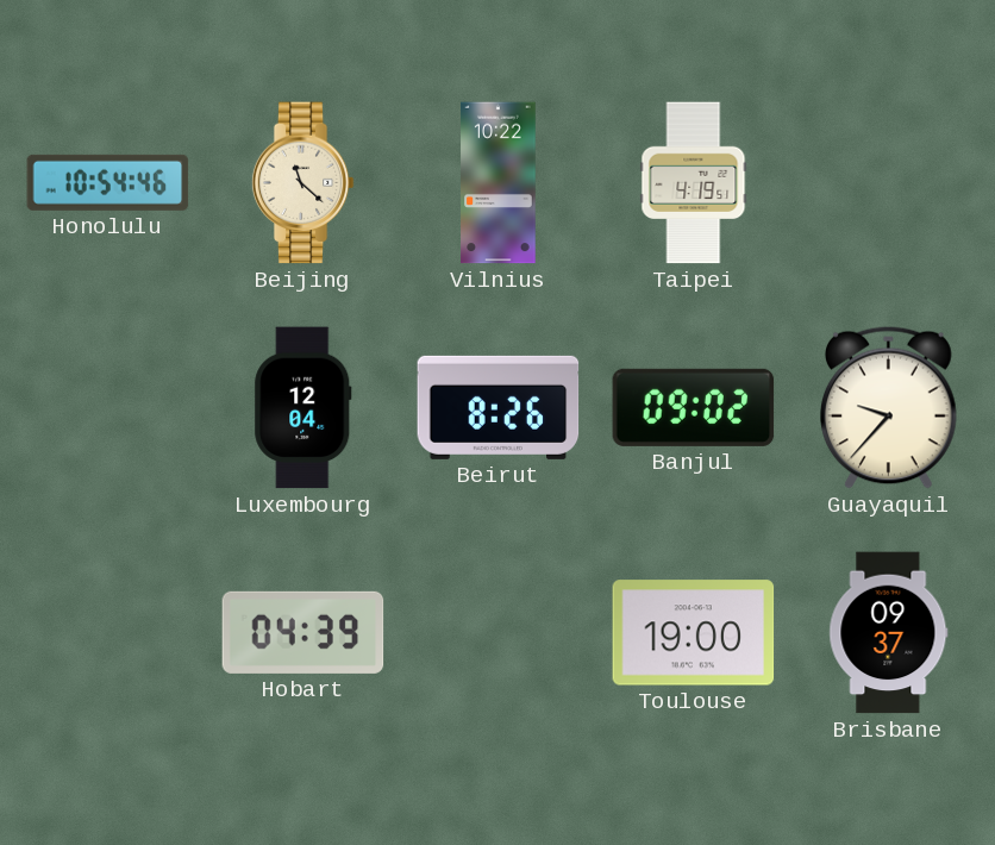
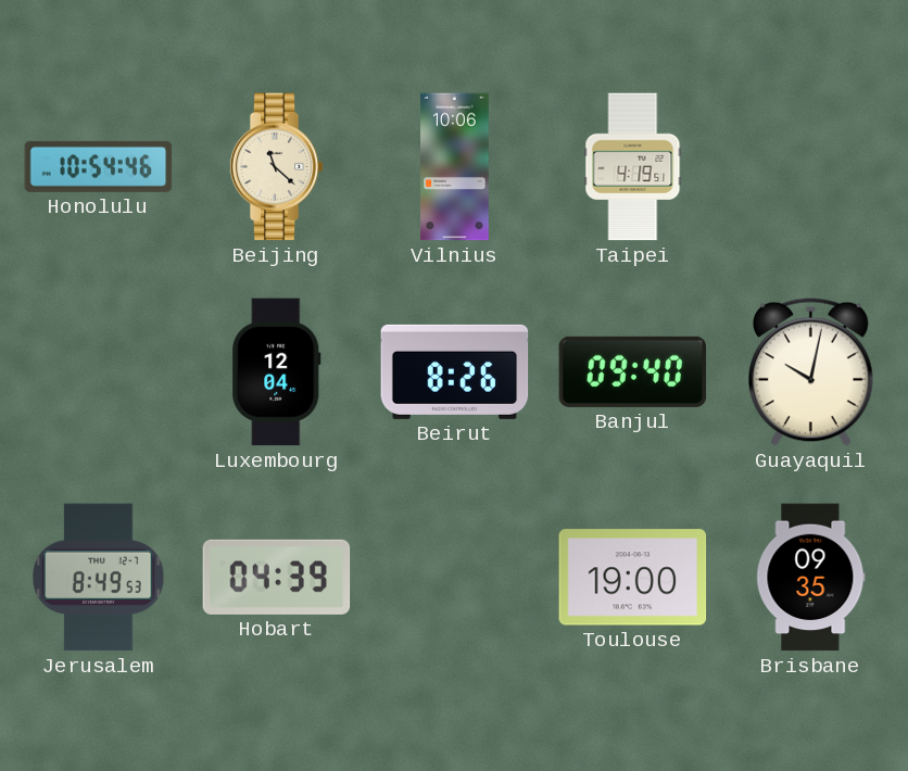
Vilnius: 10:22 -> 10:06 (455, 167)
Banjul: 09:02 -> 09:40 (633, 371)
Guayaquil: 9:37 -> 10:02 (811, 371)
Jerusalem: none -> 8:49 (99, 578)
Brisbane: 09:37 -> 09:35 (811, 578)
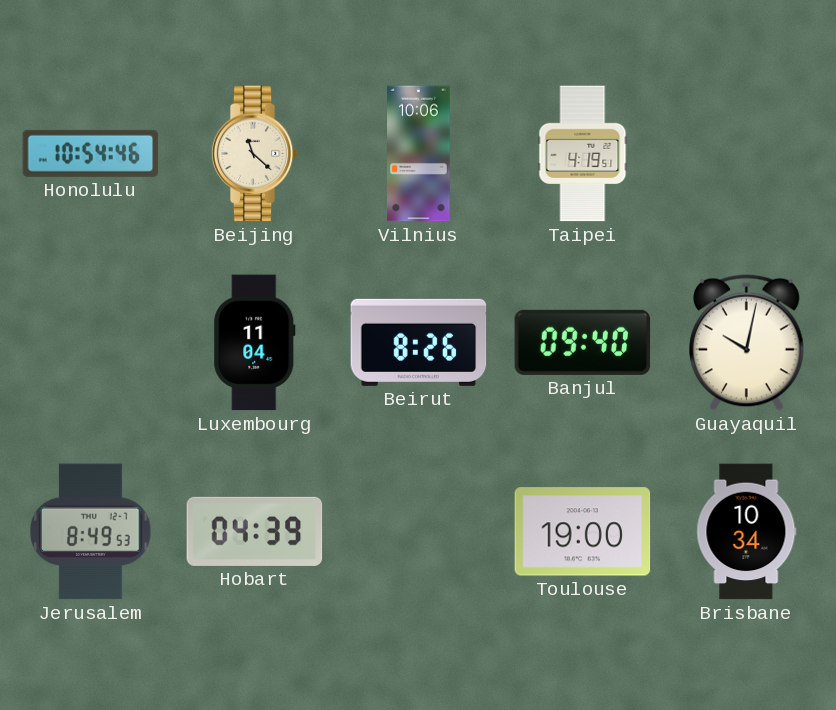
Luxembourg: 12:04 -> 11:04 (255, 343)
Brisbane: 09:35 -> 10:34 (747, 532)
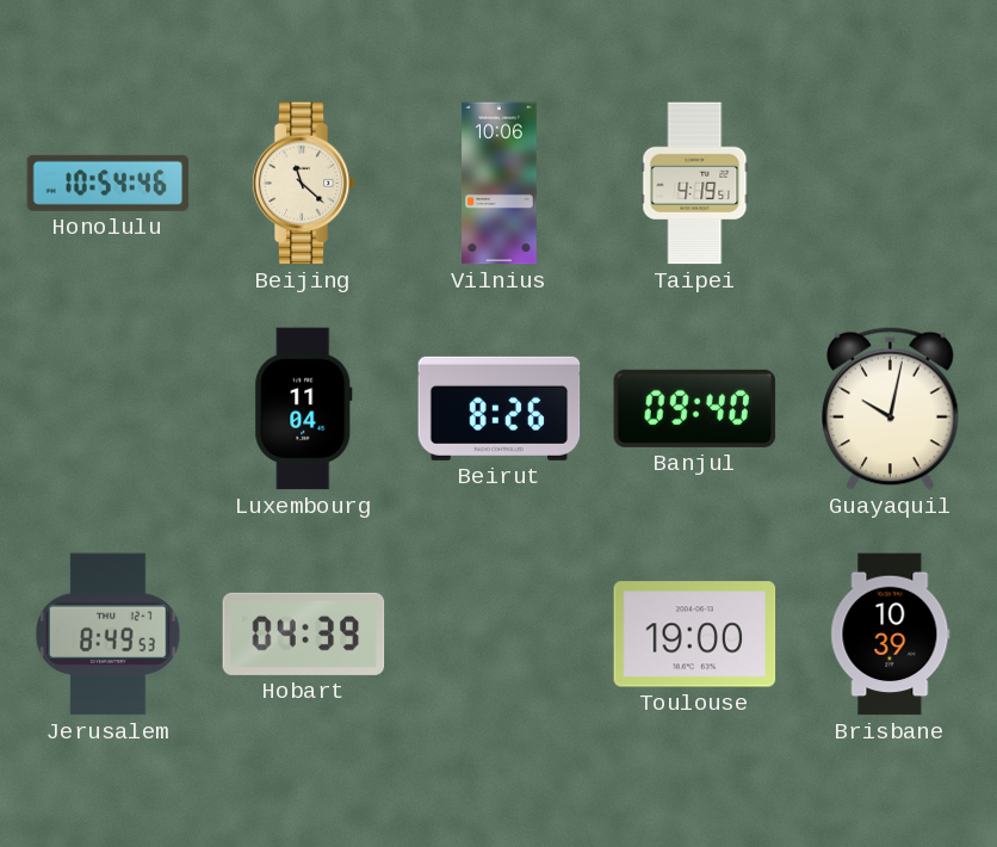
Brisbane: 10:34 -> 10:39 (891, 635)
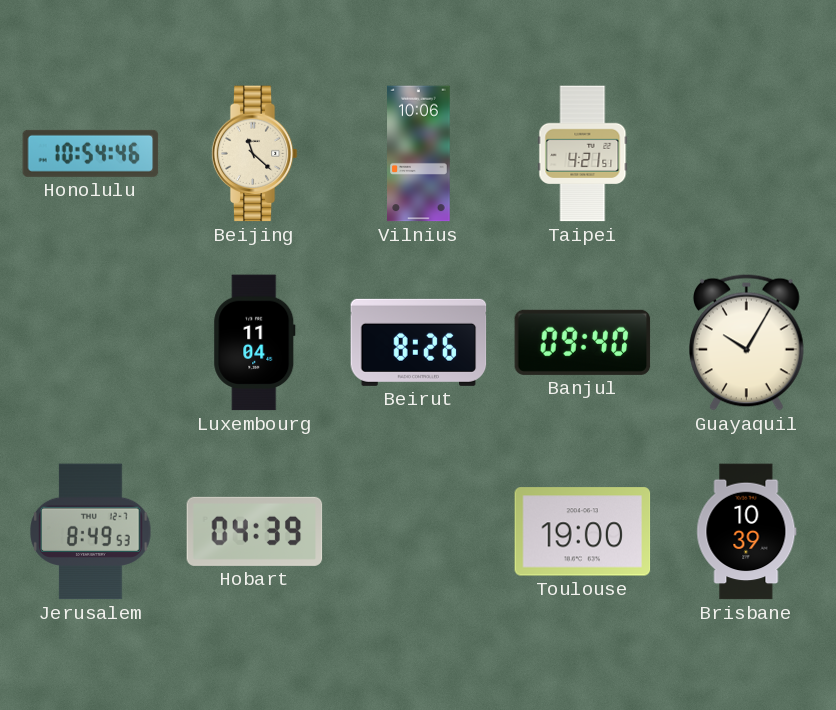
Taipei: 4:19 -> 4:21 (583, 154)
Guayaquil: 10:02 -> 10:05 (747, 342)
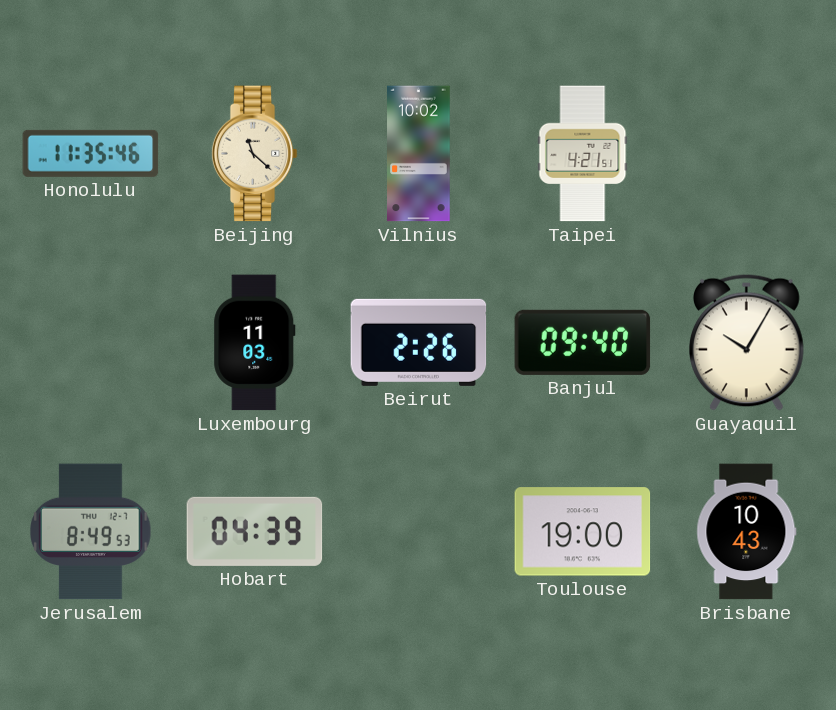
Honolulu: 10:54 -> 11:35 (91, 153)
Vilnius: 10:06 -> 10:02 (419, 154)
Luxembourg: 11:04 -> 11:03 (255, 343)
Beirut: 8:26 -> 2:26 (419, 342)
Brisbane: 10:39 -> 10:43 (747, 532)
